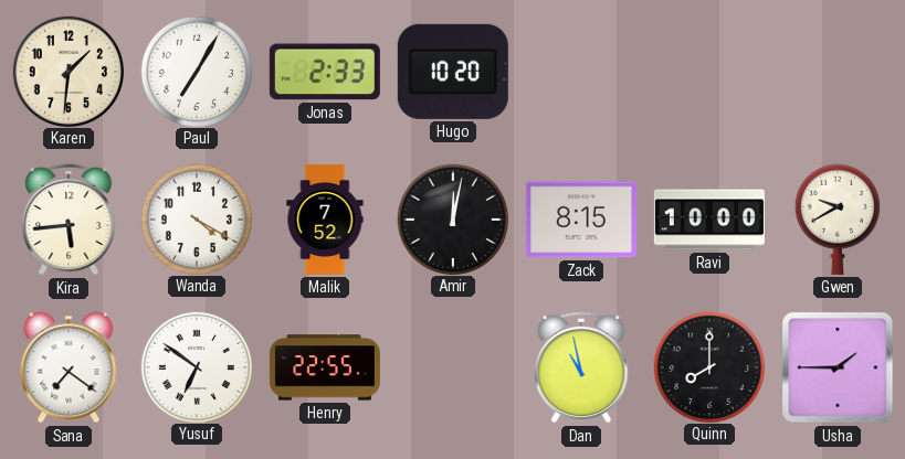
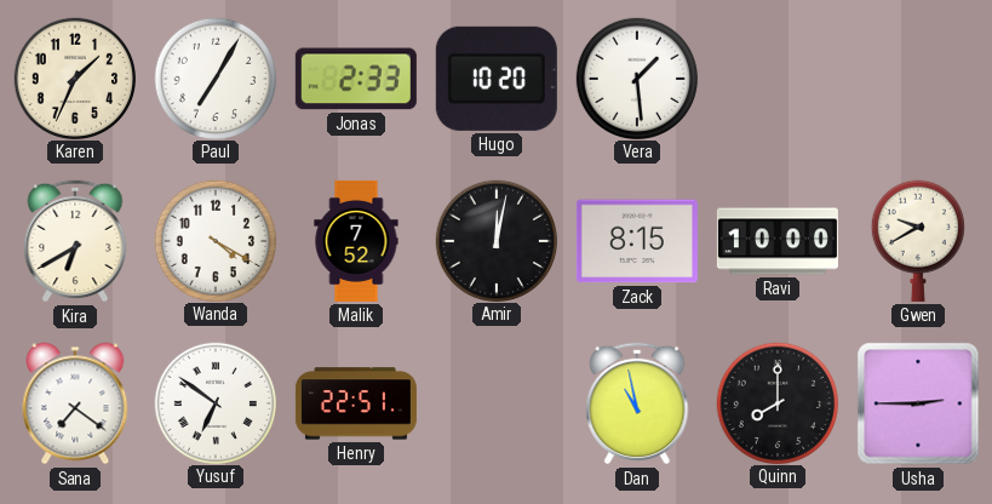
Karen: 1:31 -> 1:34 (74, 78)
Vera: none -> 1:29 (636, 78)
Kira: 5:44 -> 6:40 (75, 241)
Henry: 22:55 -> 22:51 (356, 403)
Usha: 1:45 -> 2:45 (918, 403)
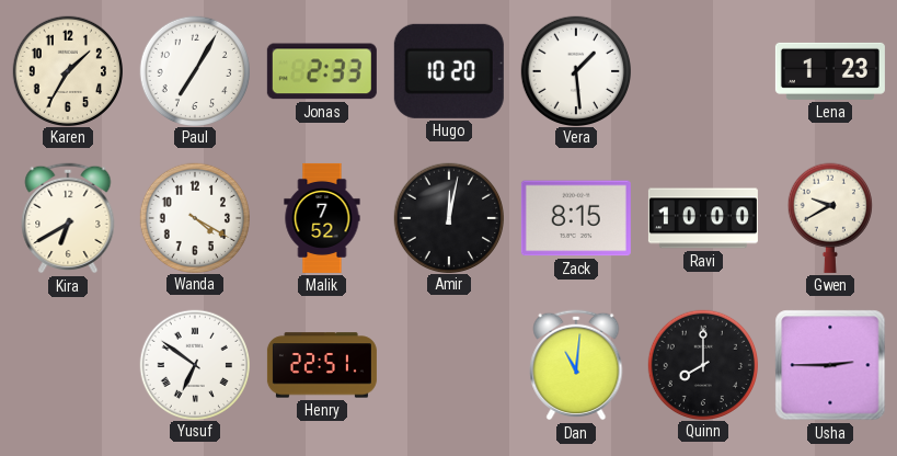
Karen: 1:34 -> 1:35 (67, 70)
Lena: none -> 1:23 (830, 71)
Sana: 7:21 -> none (75, 403)
Dan: 10:58 -> 11:01 (576, 365)
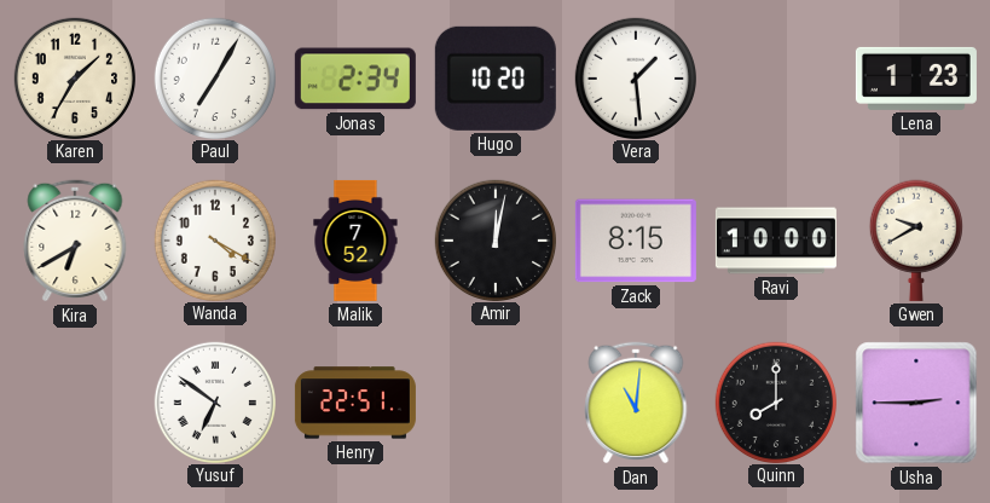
Jonas: 2:33 -> 2:34 (355, 79)
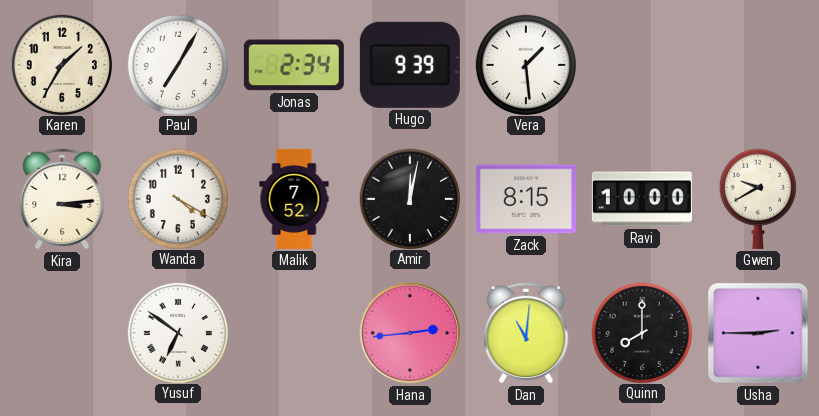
Hugo: 10:20 -> 9:39 (410, 65)
Lena: 1:23 -> none (916, 79)
Kira: 6:40 -> 3:14 (62, 199)
Henry: 22:51 -> none (355, 403)
Hana: none -> 2:44 (410, 333)
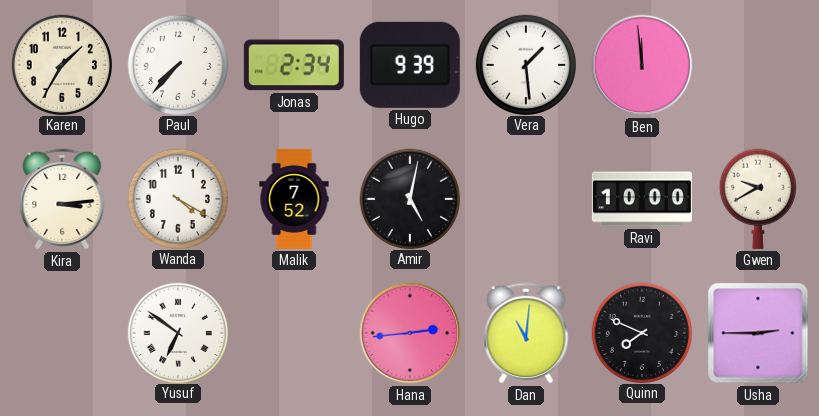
Paul: 7:05 -> 7:37 (177, 64)
Ben: none -> 11:59 (642, 65)
Amir: 12:02 -> 5:02 (409, 198)
Zack: 8:15 -> none (526, 199)
Quinn: 8:00 -> 7:49 (641, 332)
